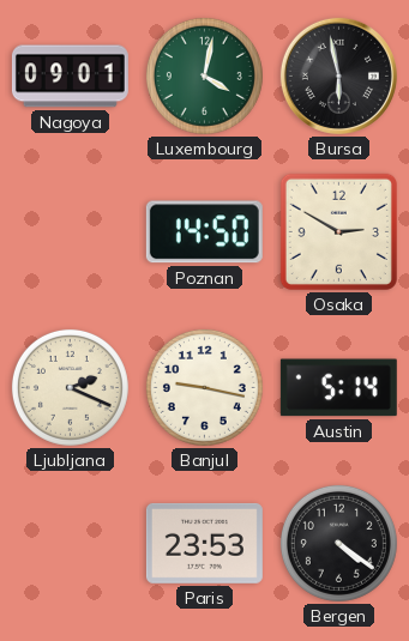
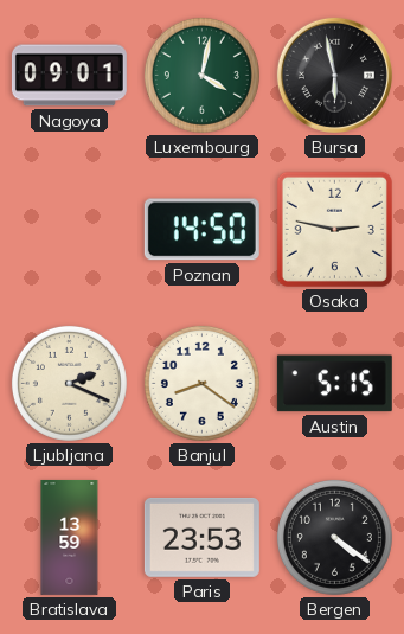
Osaka: 2:50 -> 2:47 (334, 229)
Banjul: 9:17 -> 8:21 (201, 383)
Austin: 5:14 -> 5:15 (334, 384)
Bratislava: none -> 13:59 (70, 537)
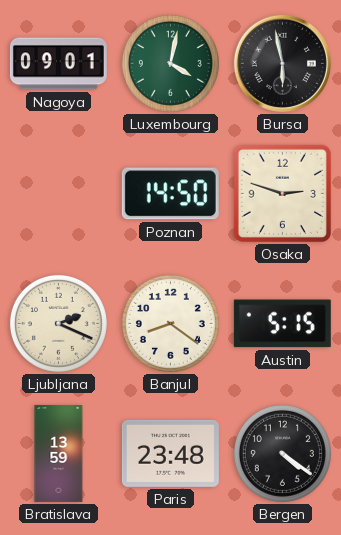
Osaka: 2:47 -> 2:48 (282, 193)
Paris: 23:53 -> 23:48 (170, 453)
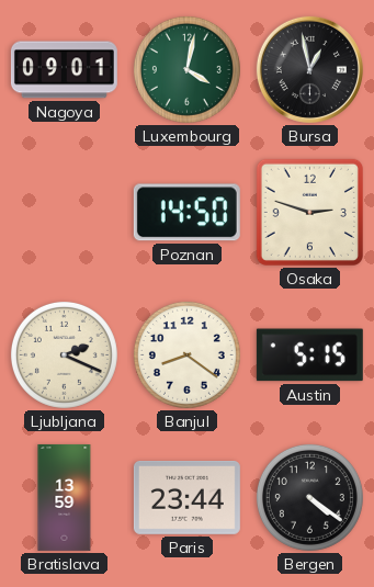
Bursa: 5:58 -> 12:58 (309, 69)
Paris: 23:48 -> 23:44 (186, 497)
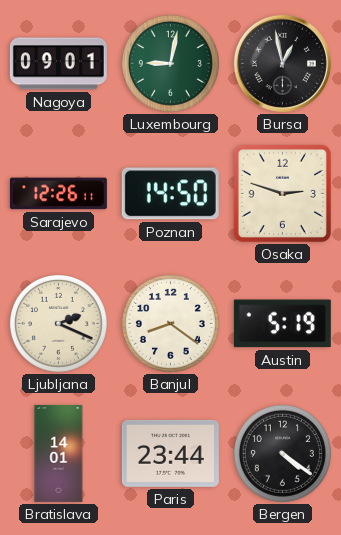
Luxembourg: 4:02 -> 9:02 (170, 63)
Sarajevo: none -> 12:26 (58, 194)
Austin: 5:15 -> 5:19 (282, 324)
Bratislava: 13:59 -> 14:01 (59, 453)
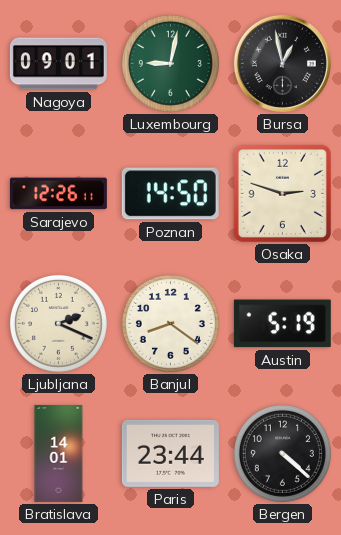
Bergen: 4:21 -> 4:22 (282, 453)
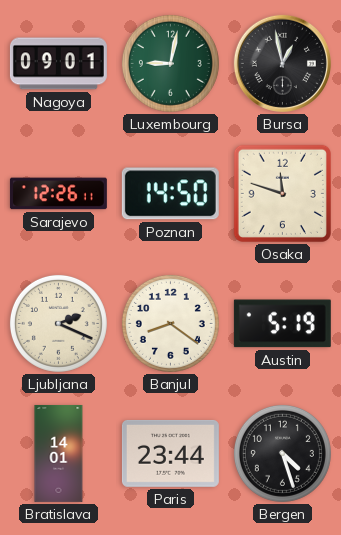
Osaka: 2:48 -> 11:48 (282, 193)
Bergen: 4:22 -> 4:27 (282, 453)
